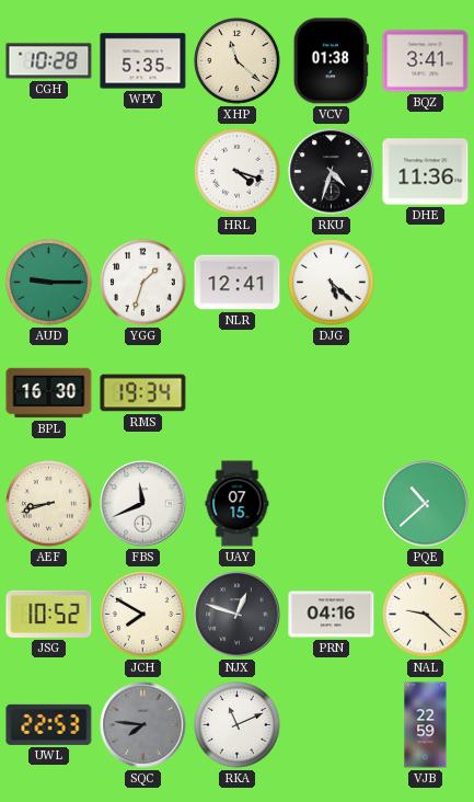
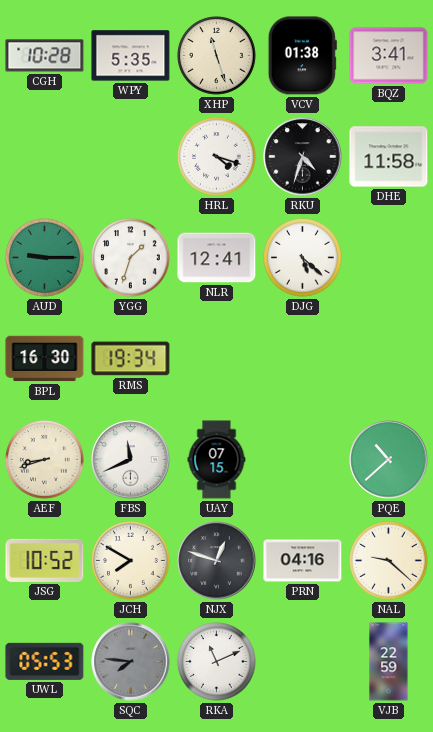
XHP: 11:22 -> 11:27 (217, 56)
DHE: 11:36 -> 11:58 (389, 157)
UWL: 22:53 -> 05:53 (45, 661)
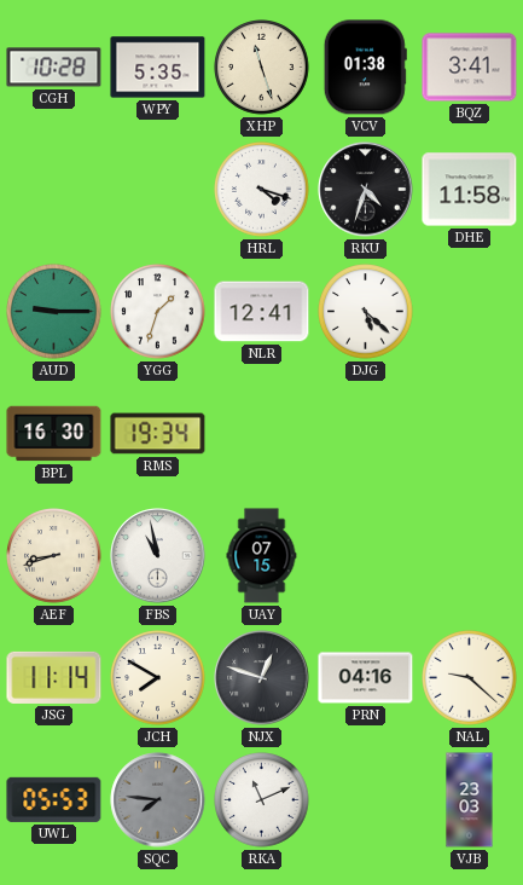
FBS: 11:41 -> 10:58 (158, 556)
PQE: 10:38 -> none (389, 460)
JSG: 10:52 -> 11:14 (54, 677)
VJB: 22:59 -> 23:03 (470, 800)
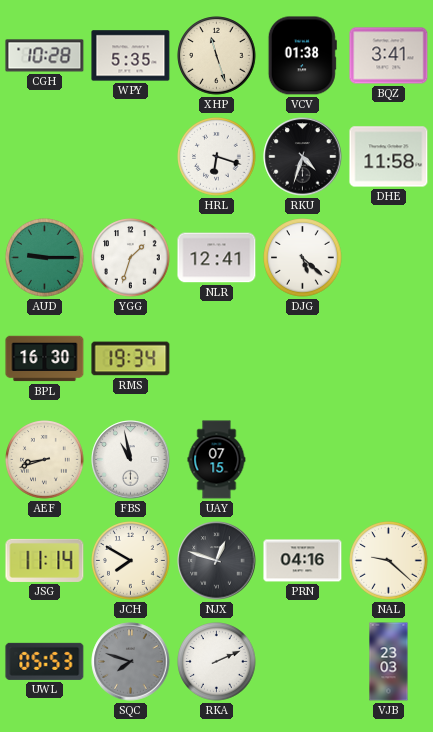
HRL: 4:18 -> 6:18 (217, 157)
SQC: 7:46 -> 7:48 (131, 662)
RKA: 11:11 -> 2:11 (217, 662)
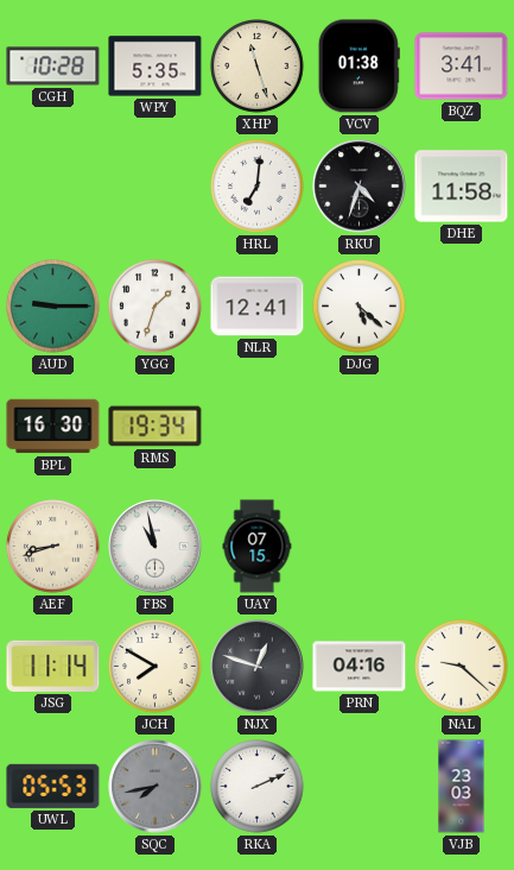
HRL: 6:18 -> 7:01 (258, 187)
SQC: 7:48 -> 7:43 (156, 787)
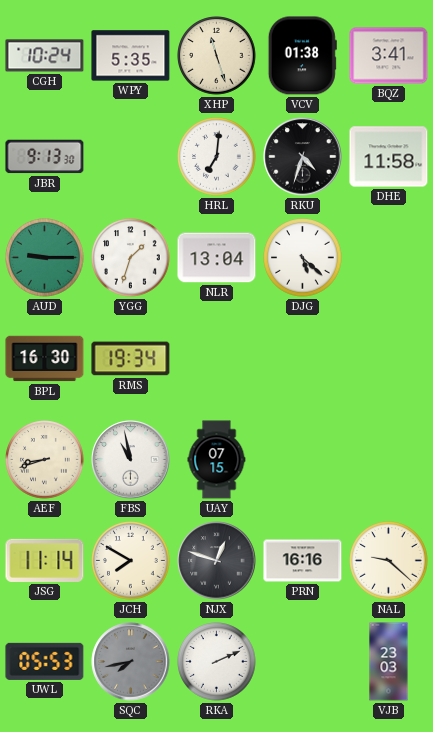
CGH: 10:28 -> 10:24 (45, 56)
JBR: none -> 9:13 (45, 157)
NLR: 12:41 -> 13:04 (217, 258)
PRN: 04:16 -> 16:16 (303, 561)
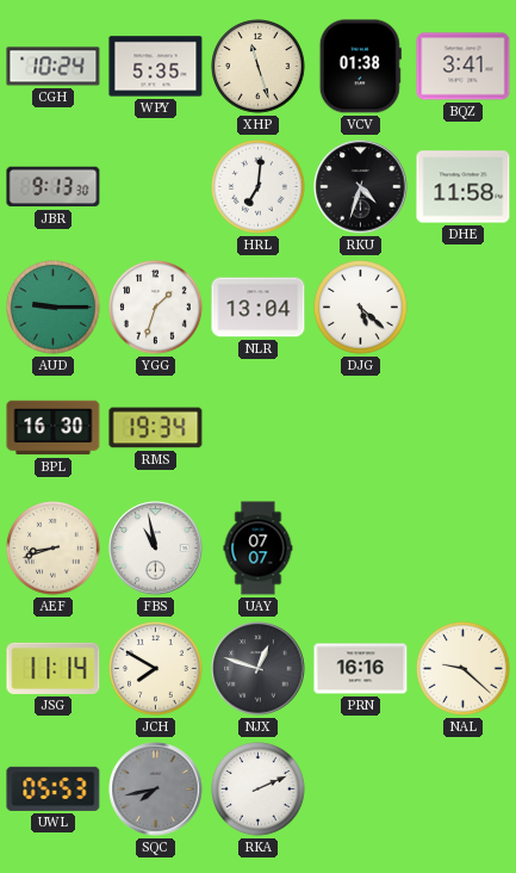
UAY: 07:15 -> 07:07 (259, 549)
VJB: 23:03 -> none (389, 662)
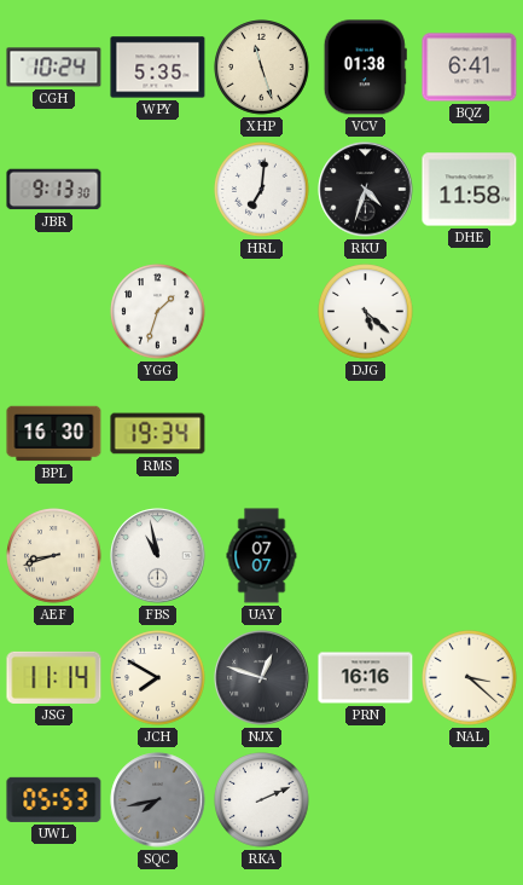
BQZ: 3:41 -> 6:41 (470, 68)
AUD: 9:15 -> none (54, 308)
NLR: 13:04 -> none (259, 308)
NAL: 9:22 -> 3:22 (470, 678)
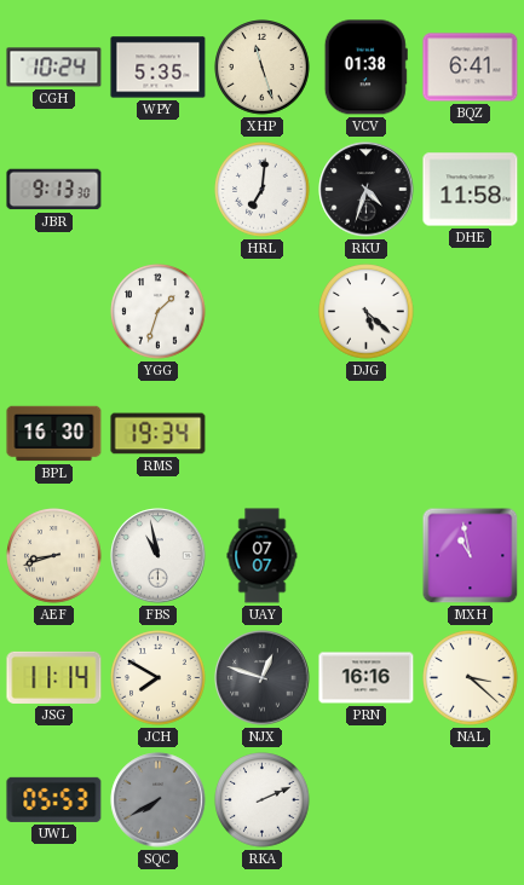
MXH: none -> 10:58 (471, 556)
SQC: 7:43 -> 7:40 (159, 800)
